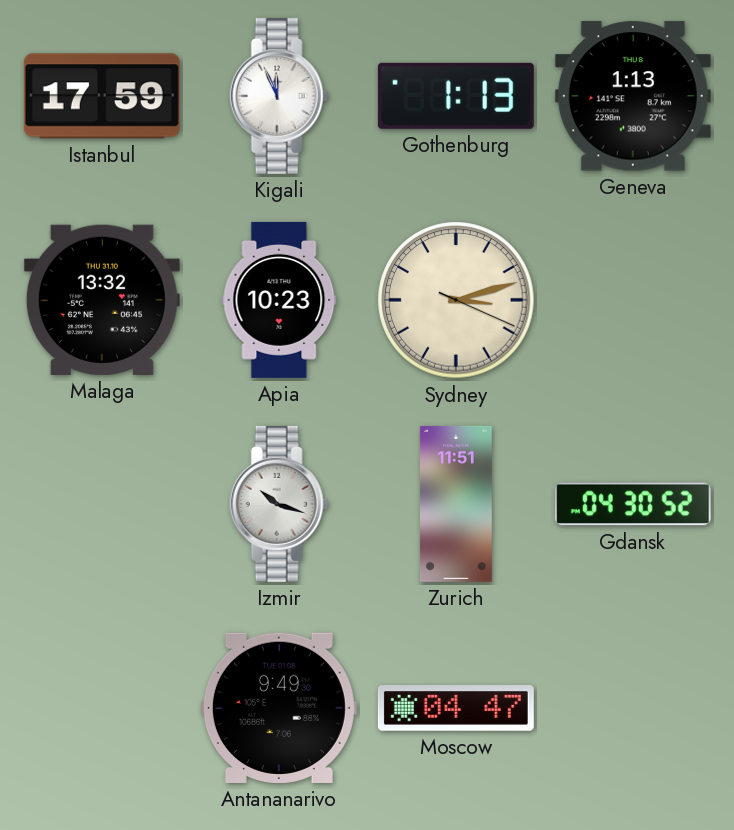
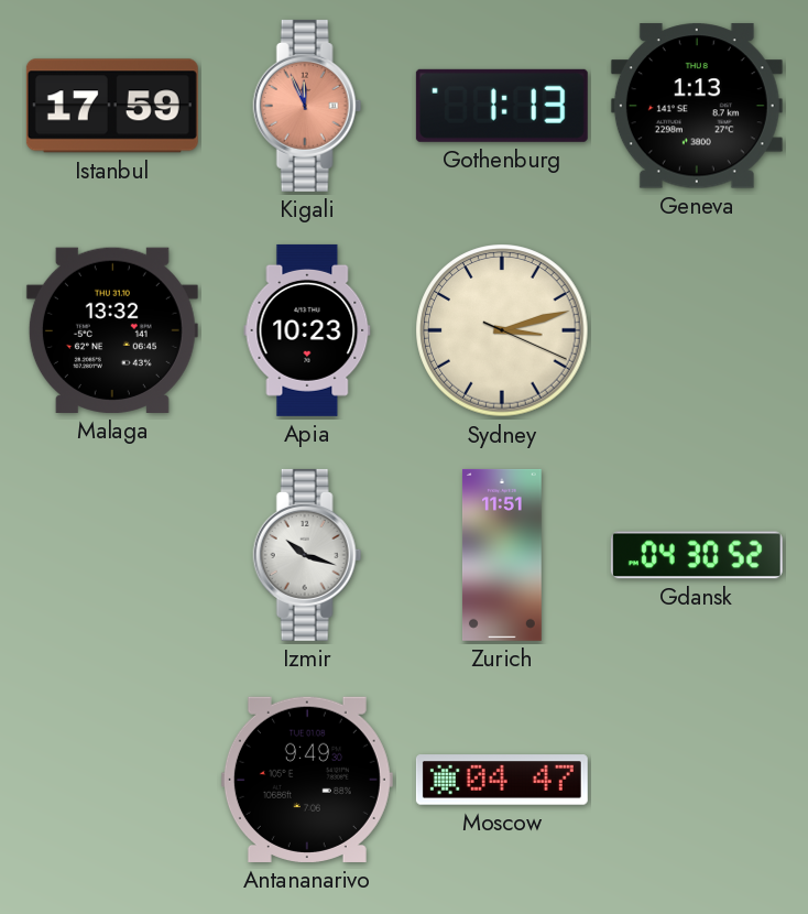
Kigali dial: white -> salmon (307, 106)
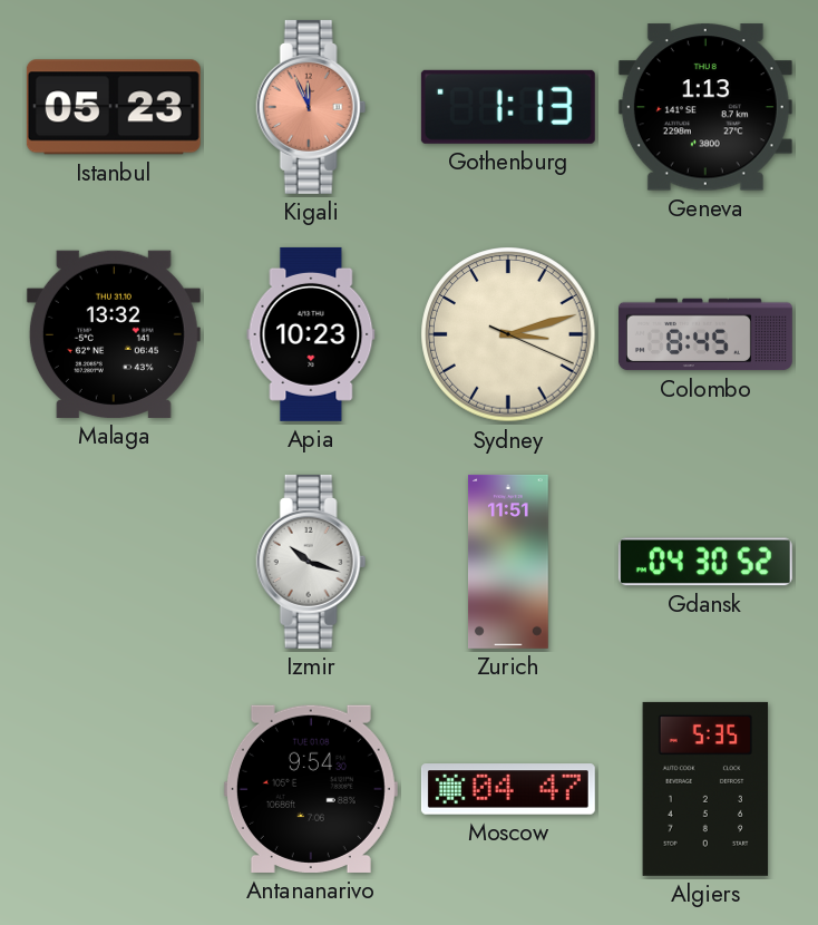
Istanbul: 17:59 -> 05:23 (114, 107)
Colombo: none -> 8:45 (705, 334)
Antananarivo: 9:49 -> 9:54 (311, 789)
Algiers: none -> 5:35 (705, 789)
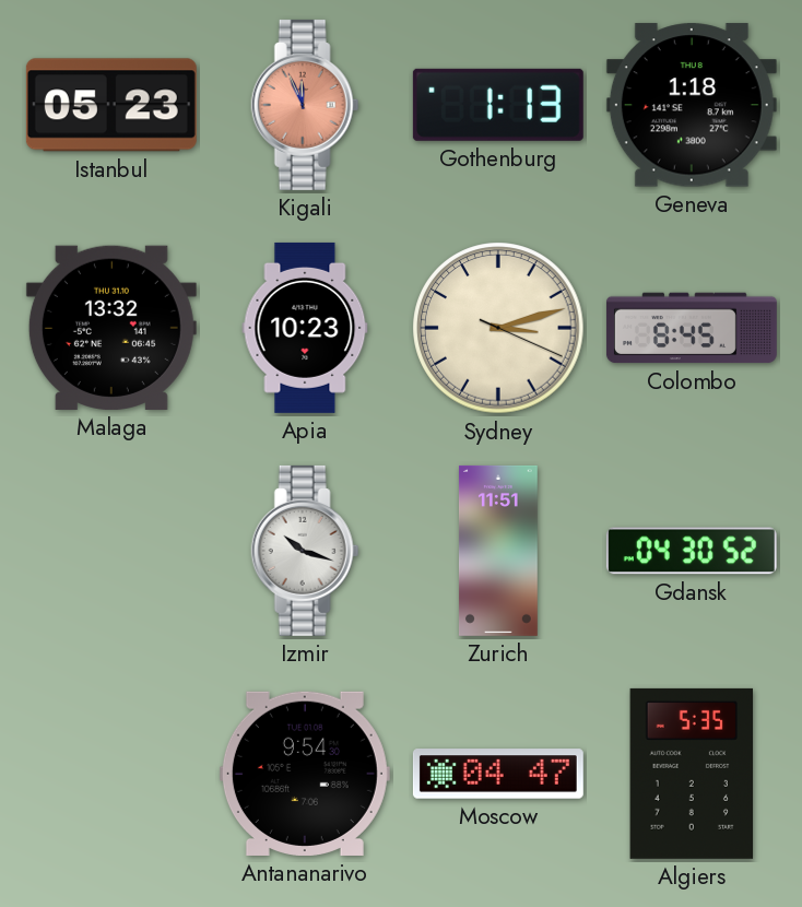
Geneva: 1:13 -> 1:18 (692, 105)
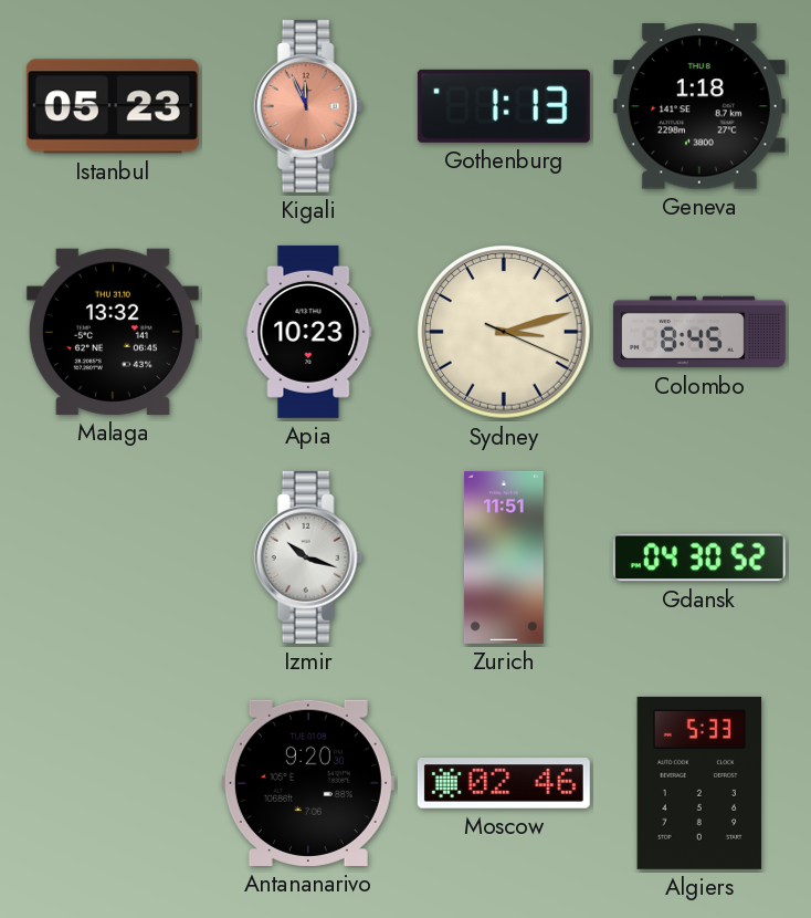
Antananarivo: 9:54 -> 9:20 (308, 783)
Moscow: 04:47 -> 02:46 (504, 783)
Algiers: 5:35 -> 5:33 (699, 783)
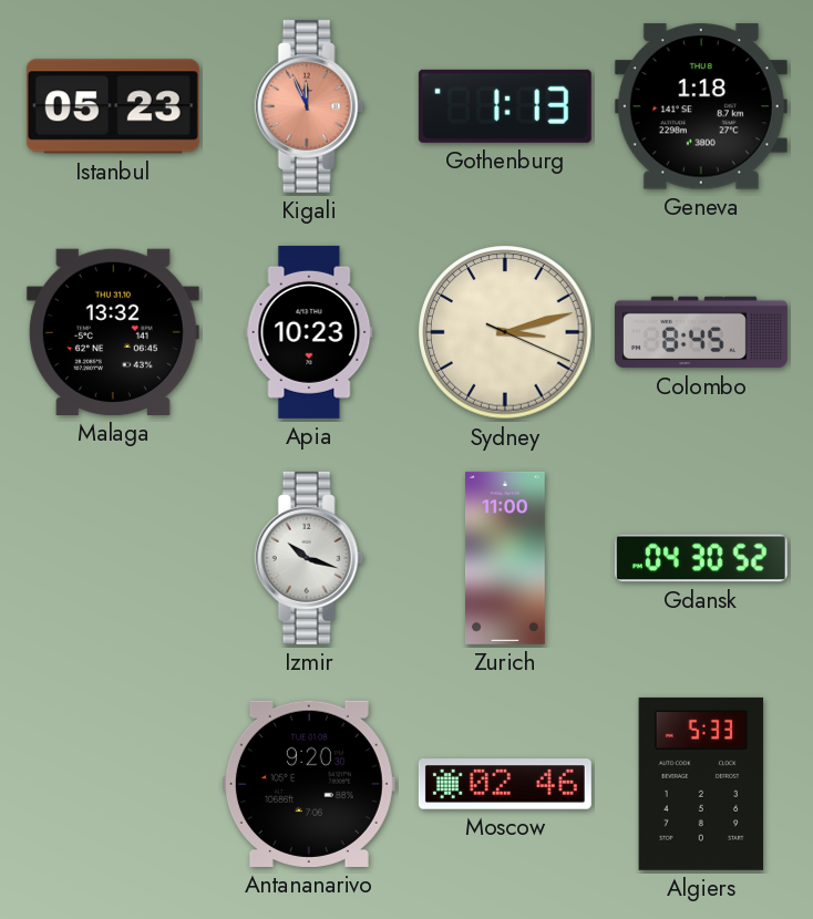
Zurich: 11:51 -> 11:00 (505, 558)
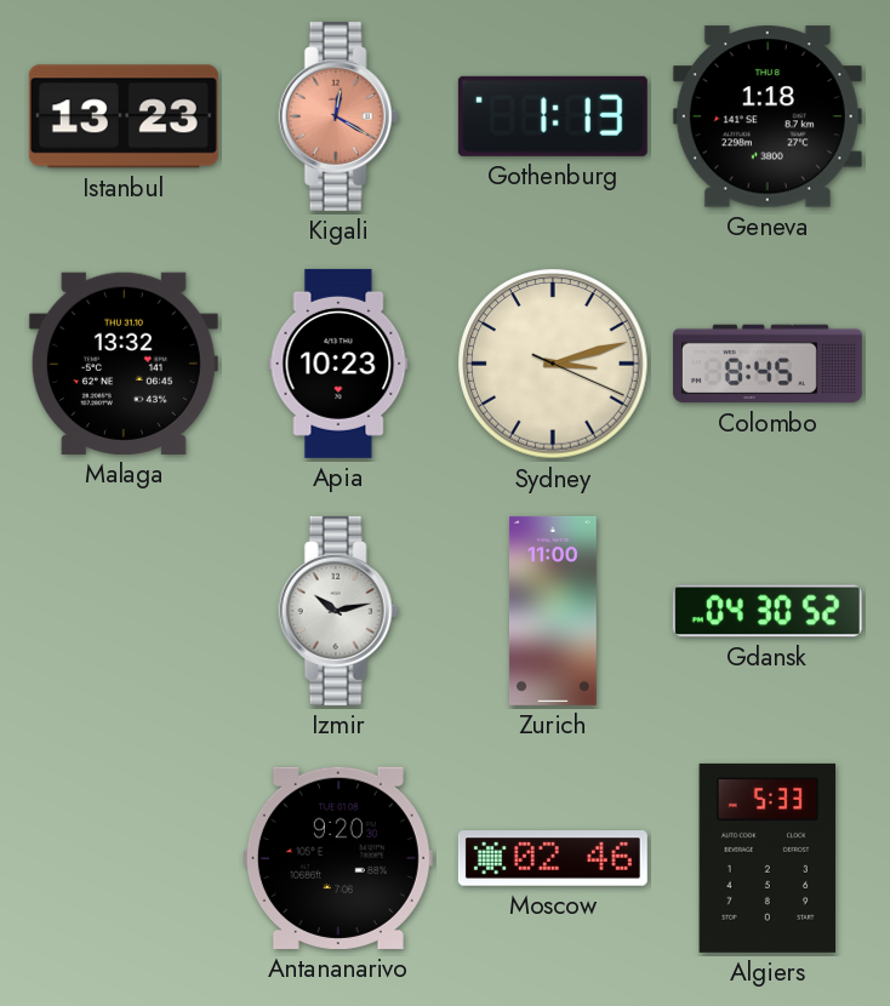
Istanbul: 05:23 -> 13:23 (124, 116)
Kigali: 11:56 -> 12:20 (338, 116)
Izmir: 10:18 -> 10:13 (338, 611)
